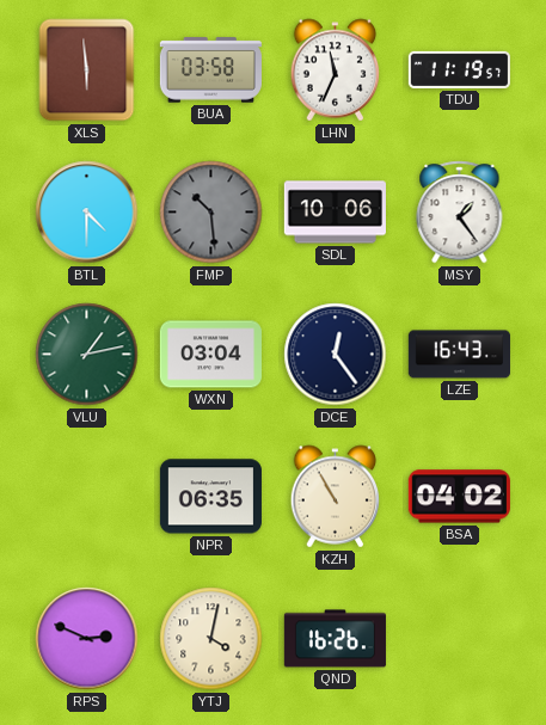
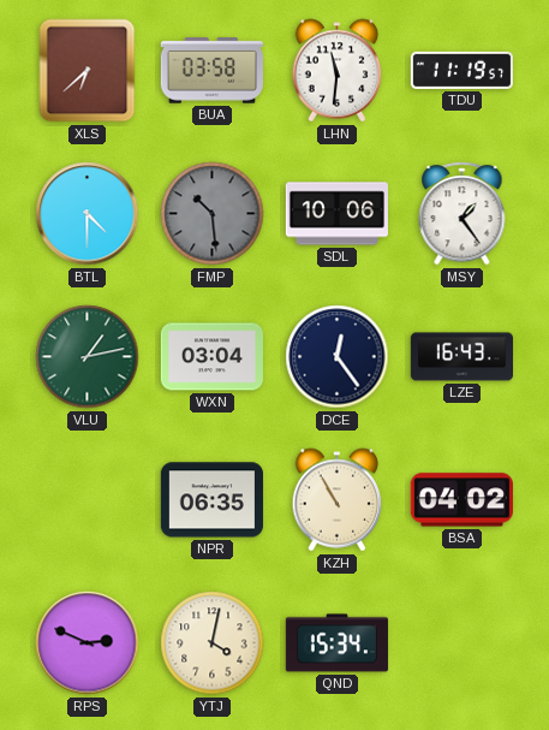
XLS: 5:59 -> 6:38 (88, 71)
LHN: 11:34 -> 11:31 (338, 71)
QND: 16:26 -> 15:34 (336, 643)
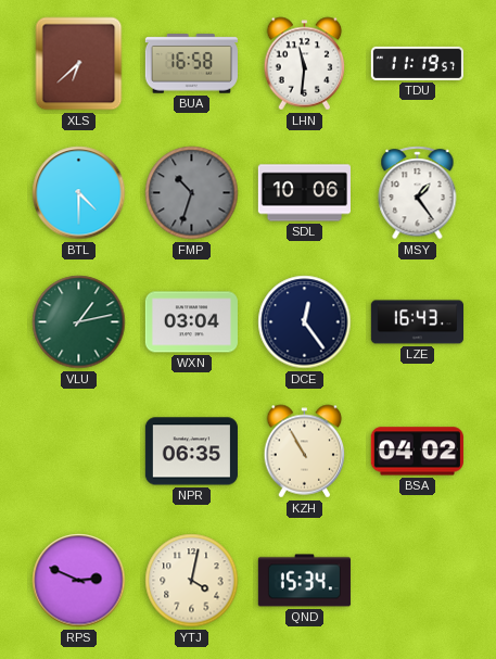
BUA: 03:58 -> 16:58 (191, 64)
FMP: 10:29 -> 10:33 (192, 193)
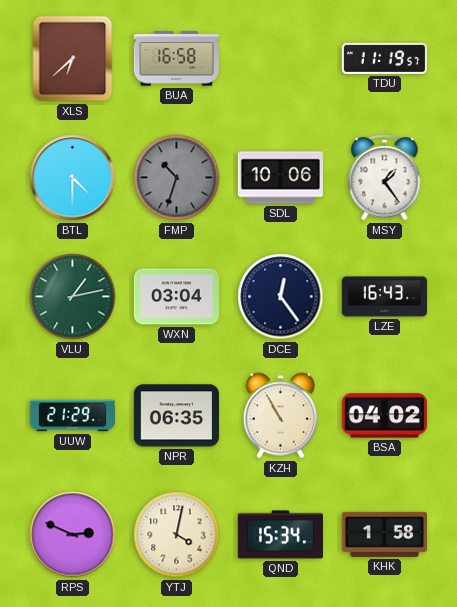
LHN: 11:31 -> none (305, 64)
UUW: none -> 21:29 (72, 416)
KHK: none -> 1:58 (384, 534)
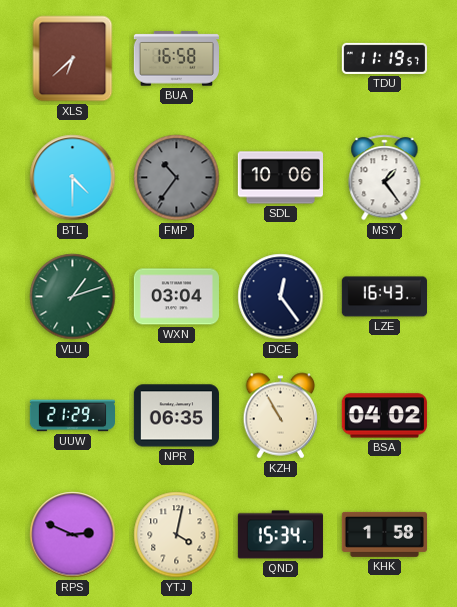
FMP: 10:33 -> 10:36 (177, 178)
VLU: 1:13 -> 1:12 (73, 297)
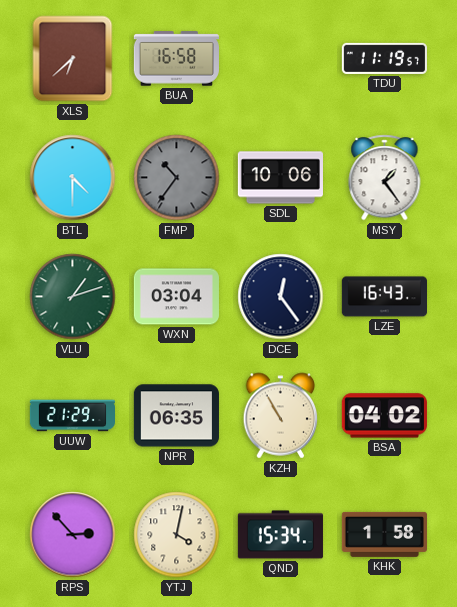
RPS: 2:49 -> 2:53 (73, 535)
